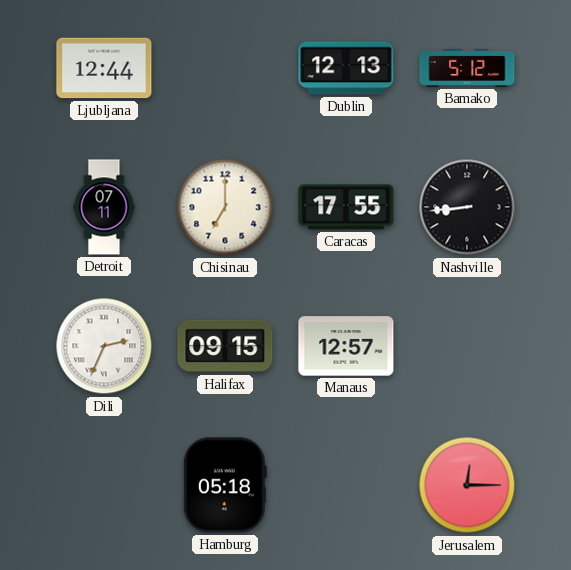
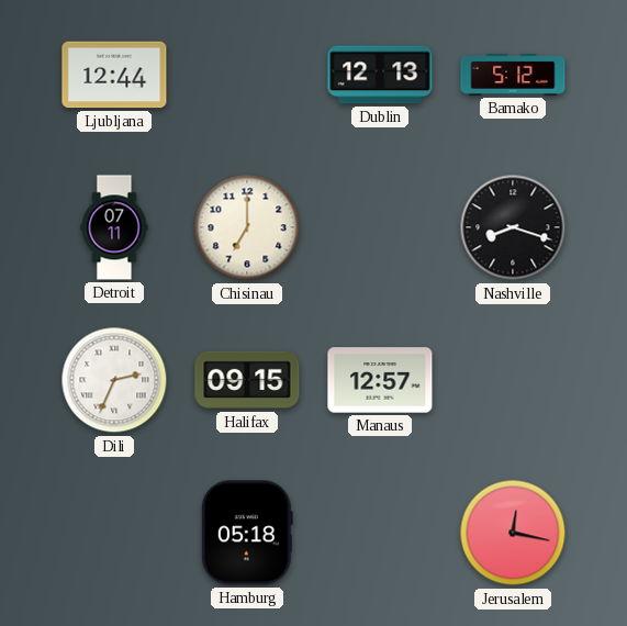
Caracas: 17:55 -> none (346, 207)
Nashville: 8:44 -> 8:18 (513, 227)
Jerusalem: 12:15 -> 12:17 (513, 533)
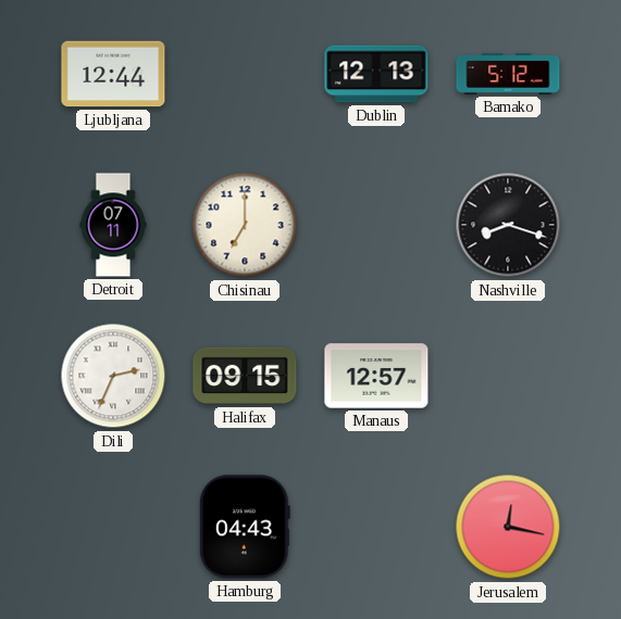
Hamburg: 05:18 -> 04:43 (245, 527)
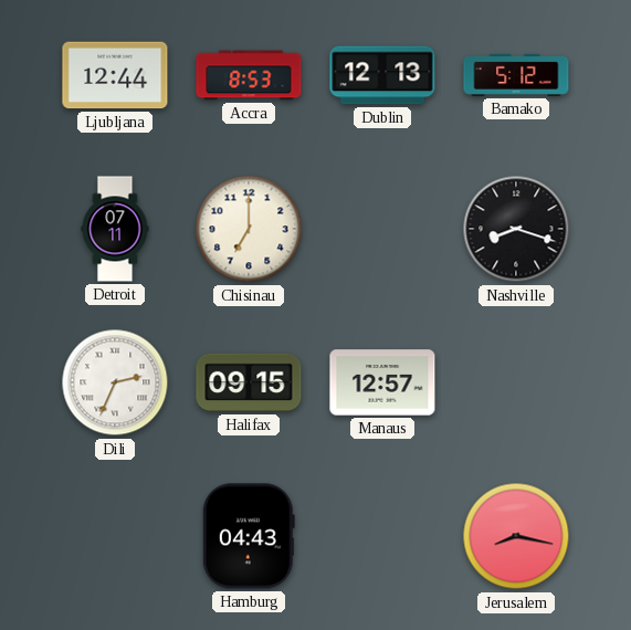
Accra: none -> 8:53 (249, 75)
Jerusalem: 12:17 -> 8:17 (516, 536)
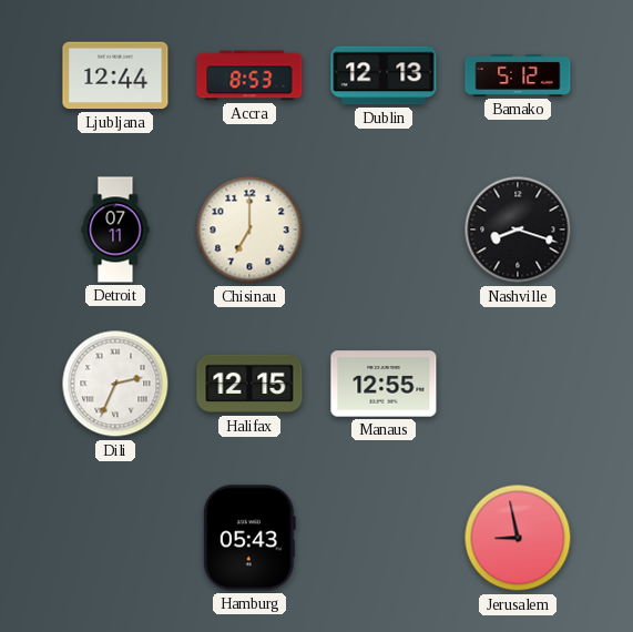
Halifax: 09:15 -> 12:15 (249, 384)
Manaus: 12:57 -> 12:55 (384, 384)
Hamburg: 04:43 -> 05:43 (249, 538)
Jerusalem: 8:17 -> 8:58 (518, 538)
